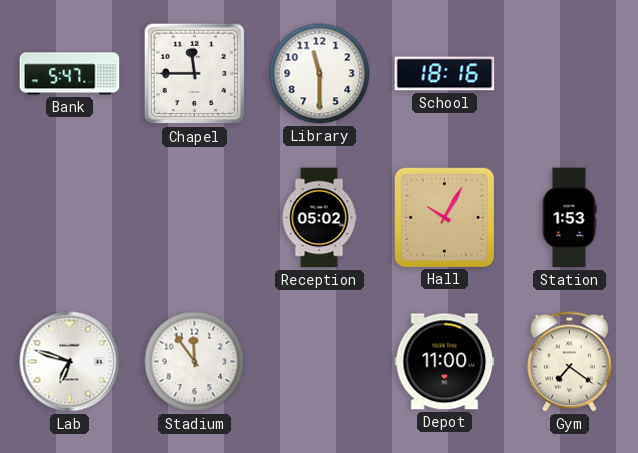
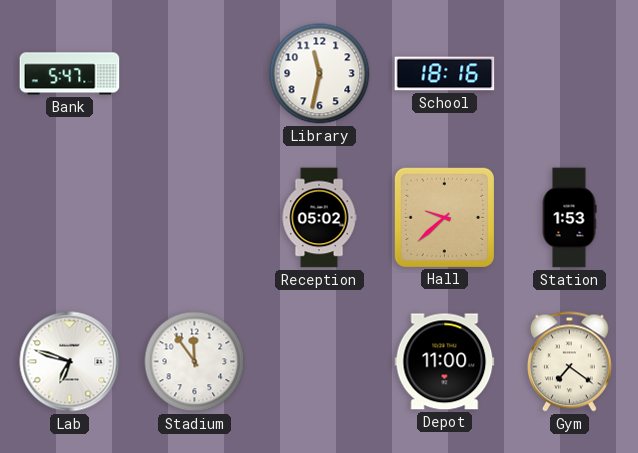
Chapel: 11:45 -> none (195, 74)
Library: 11:30 -> 11:32 (320, 74)
Hall: 10:05 -> 9:38 (444, 217)
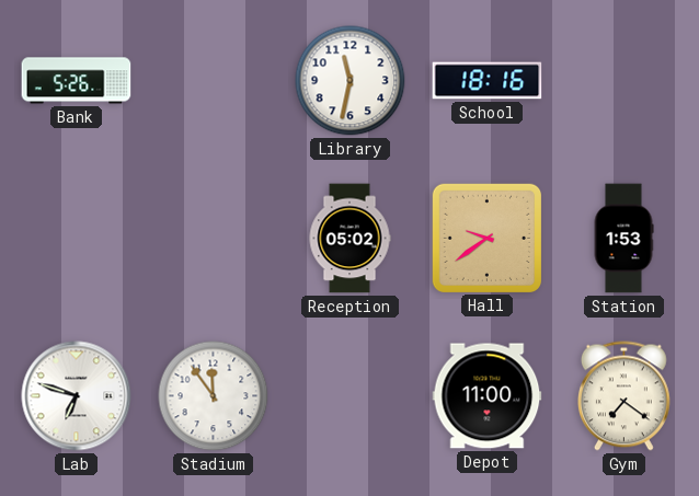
Bank: 5:47 -> 5:26 (77, 81)
Hall: 9:38 -> 9:39 (486, 238)
